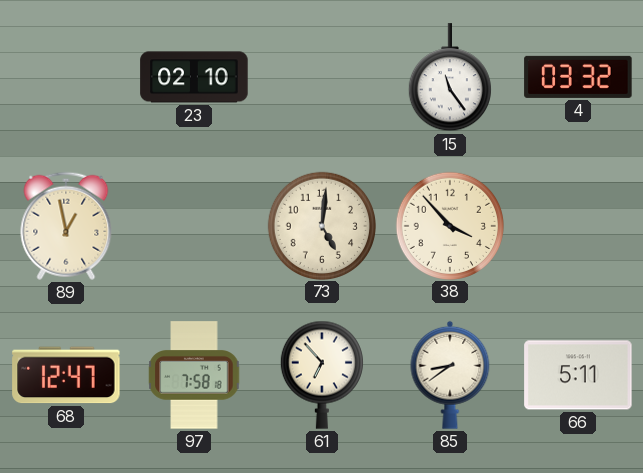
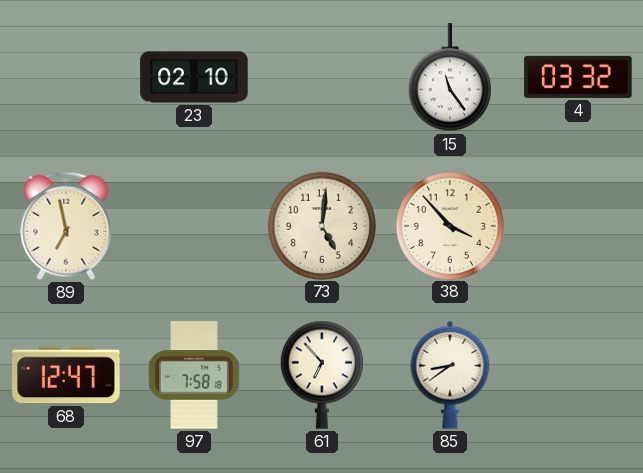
89: 12:58 -> 6:58 (66, 226)
66: 5:11 -> none (578, 375)
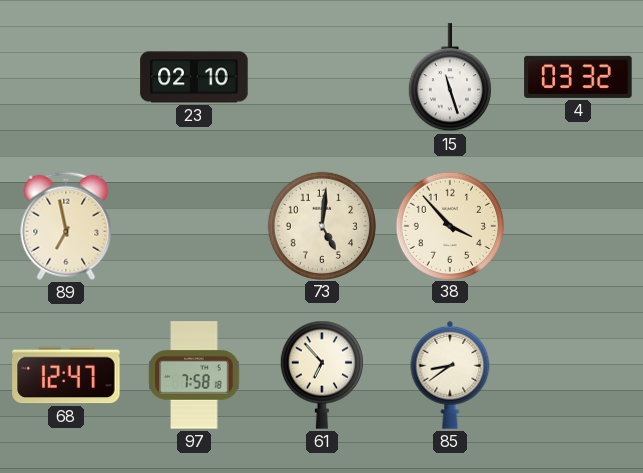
15: 11:24 -> 11:27 (450, 78)
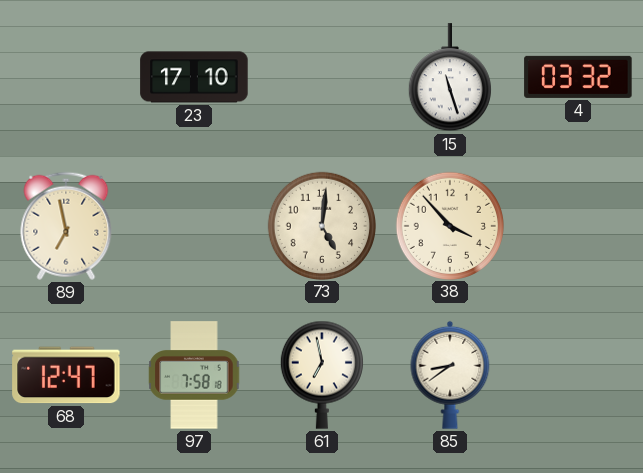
23: 02:10 -> 17:10 (194, 77)
61: 6:53 -> 6:58 (322, 375)
